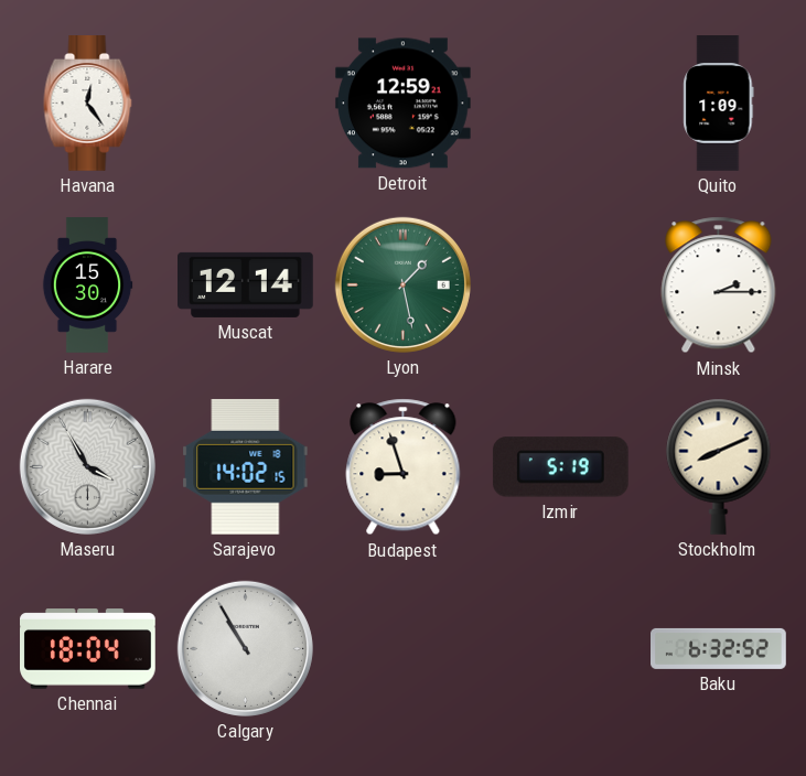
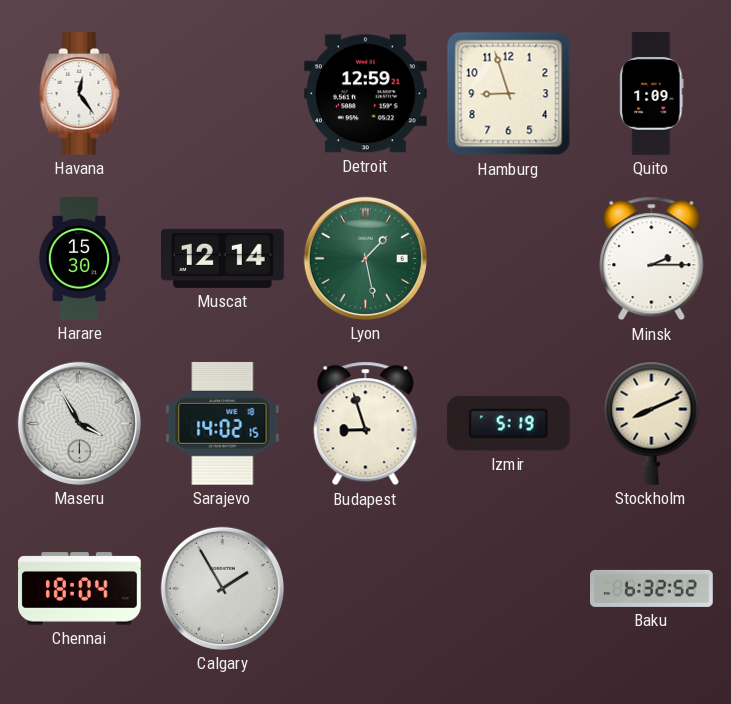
Hamburg: none -> 8:57 (509, 94)
Calgary: 10:55 -> 1:55 (222, 588)
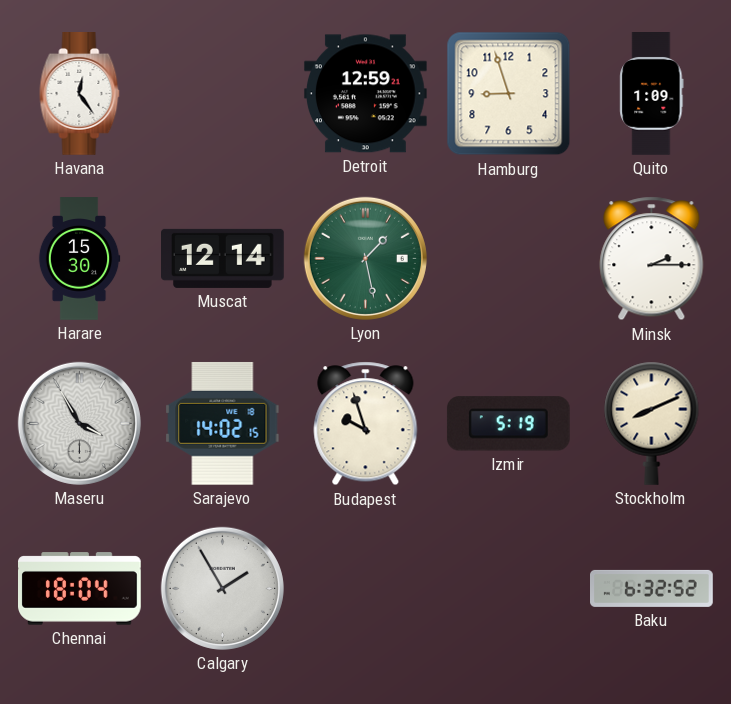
Budapest: 8:57 -> 9:57 (366, 424)
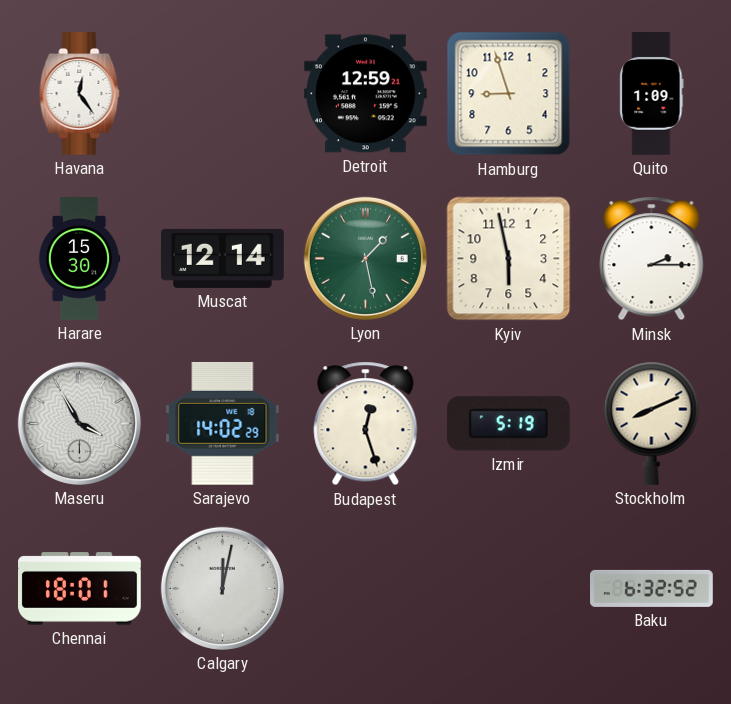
Kyiv: none -> 5:58 (509, 259)
Sarajevo: 14:02:15 -> 14:02:29 (223, 423)
Budapest: 9:57 -> 12:27 (366, 424)
Chennai: 18:04 -> 18:01 (80, 589)
Calgary: 1:55 -> 12:02 (222, 588)
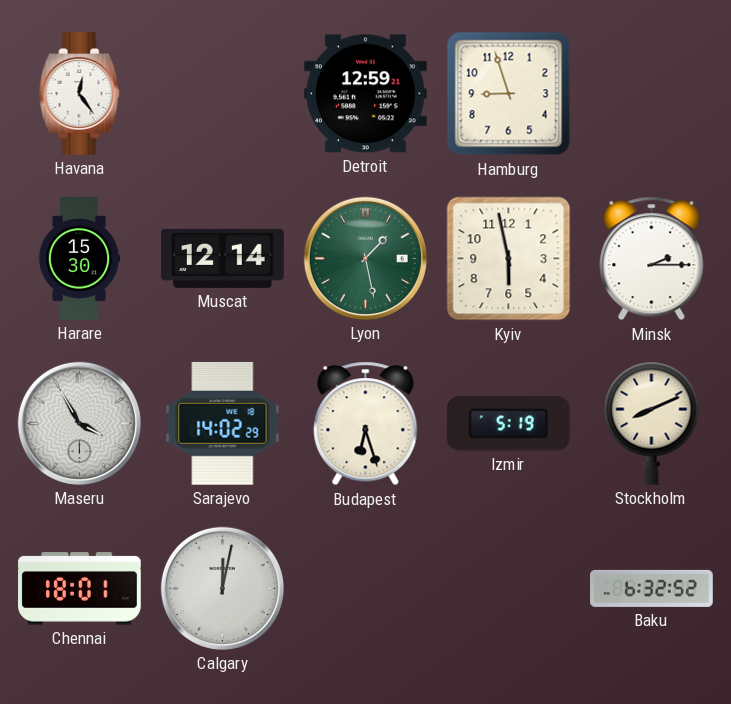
Quito: 1:09 -> none (652, 94)
Budapest: 12:27 -> 6:27 (366, 424)
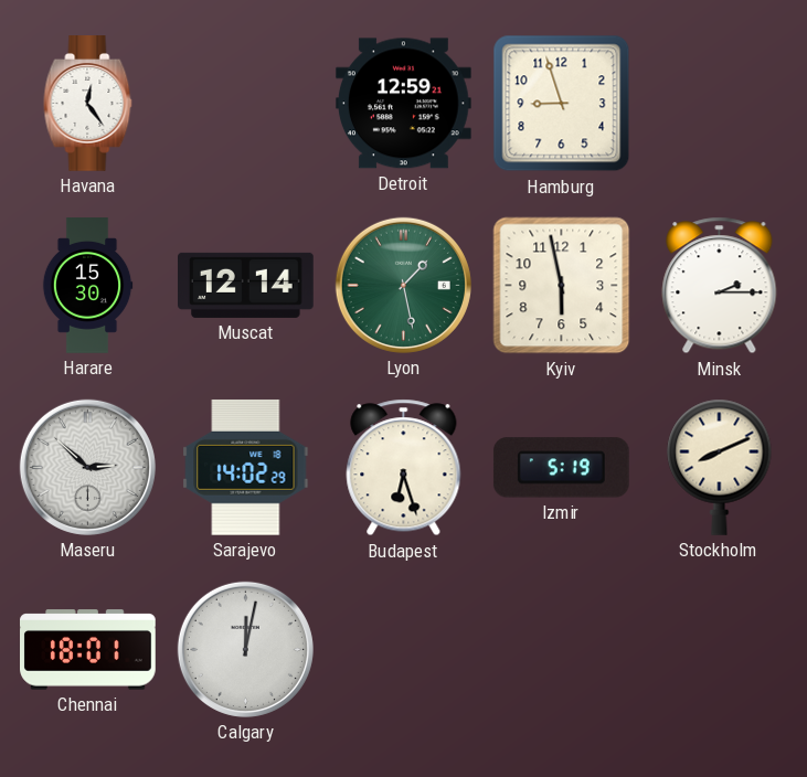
Maseru: 3:55 -> 2:52 (87, 467)
Baku: 6:32 -> none (652, 588)
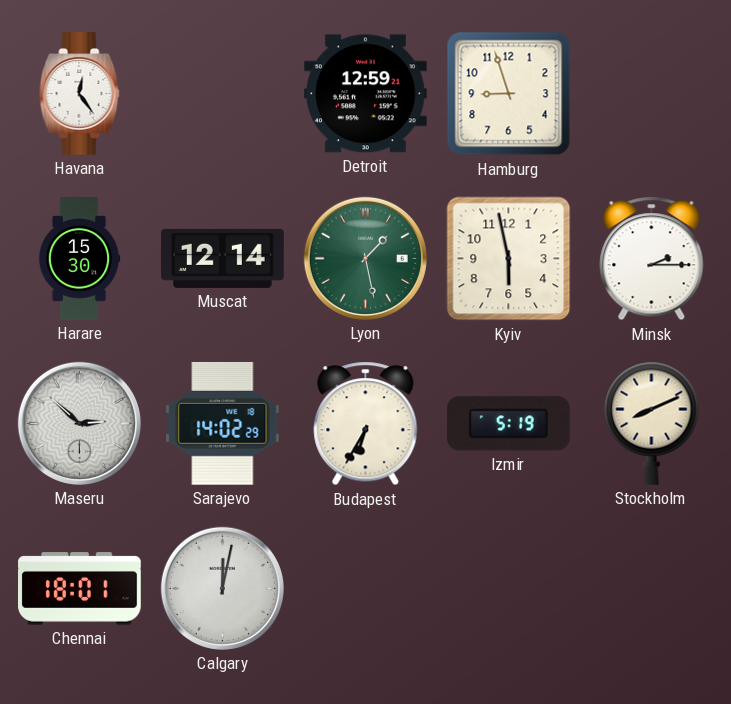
Budapest: 6:27 -> 6:35 (366, 424)
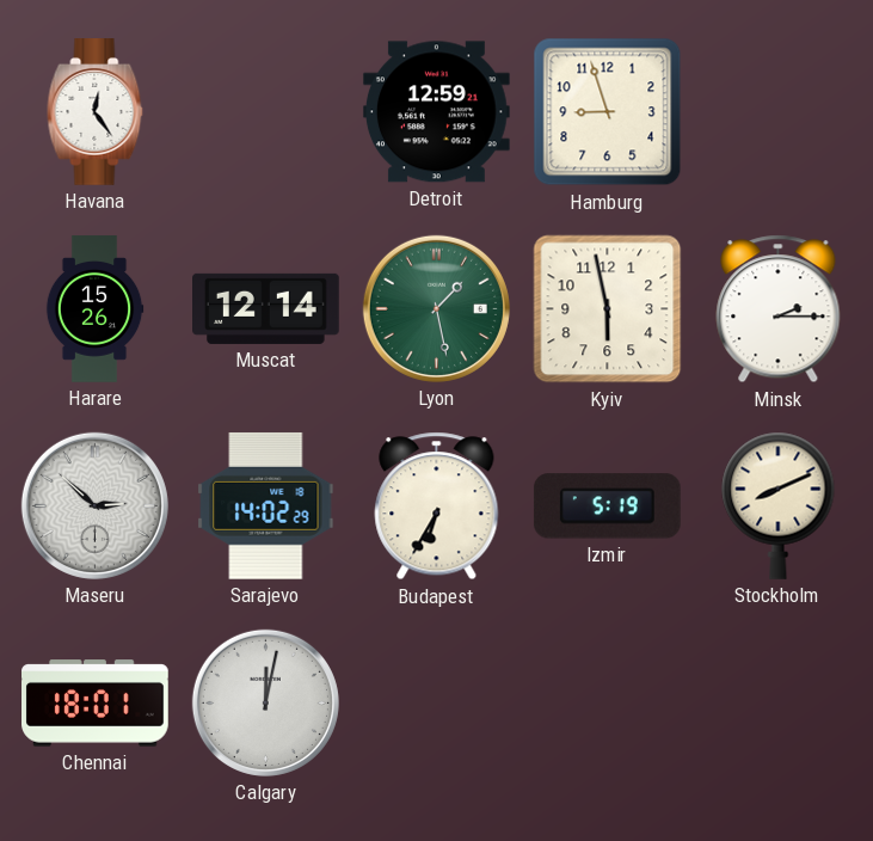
Harare: 15:30 -> 15:26 (94, 309)
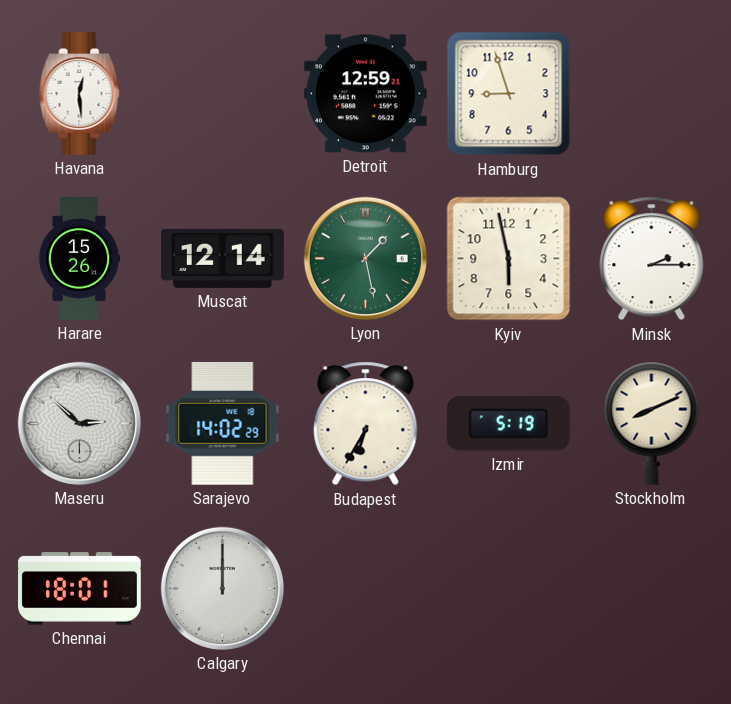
Havana: 12:24 -> 12:29 (80, 94)
Calgary: 12:02 -> 12:00 (222, 588)
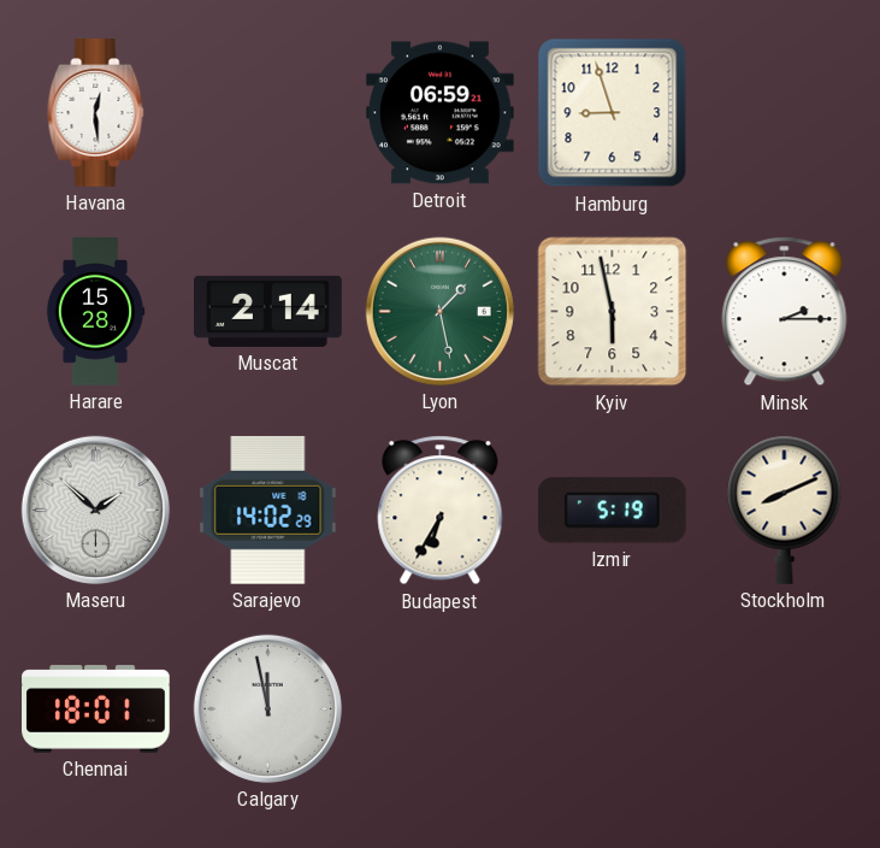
Detroit: 12:59 -> 06:59 (439, 113)
Harare: 15:26 -> 15:28 (95, 312)
Muscat: 12:14 -> 2:14 (268, 311)
Maseru: 2:52 -> 1:52 (95, 510)
Calgary: 12:00 -> 11:58 (267, 708)
